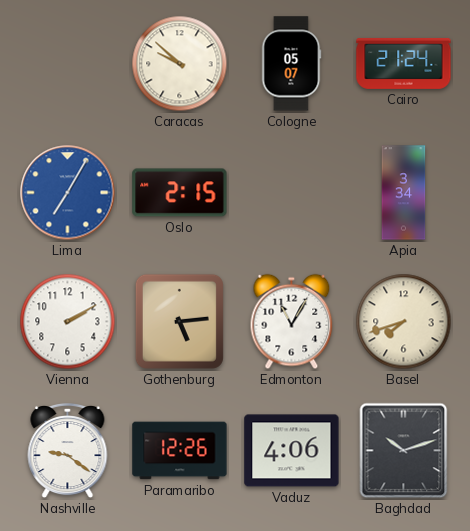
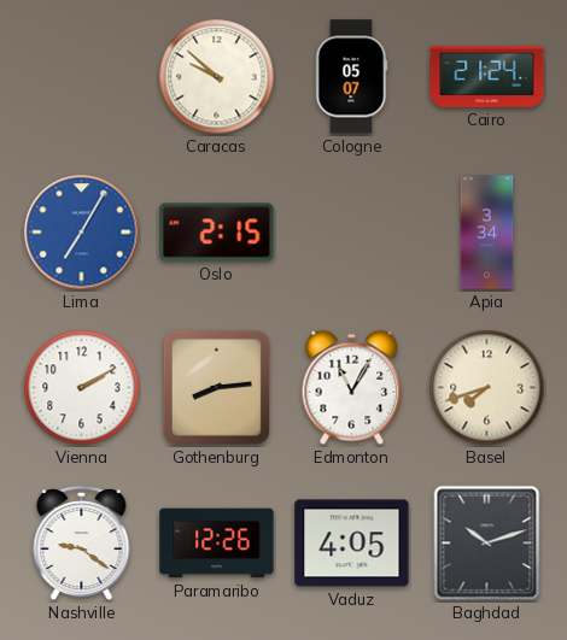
Gothenburg: 5:14 -> 8:14 (216, 387)
Vaduz: 4:06 -> 4:05 (352, 544)
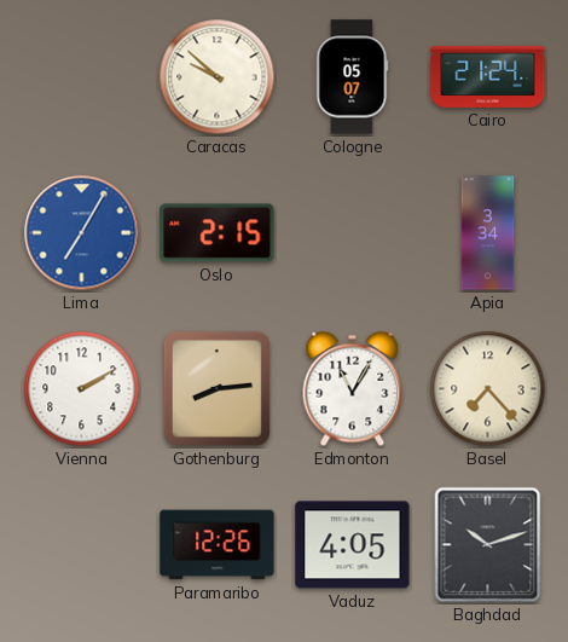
Basel: 7:42 -> 7:23 (488, 389)
Nashville: 9:21 -> none (82, 544)
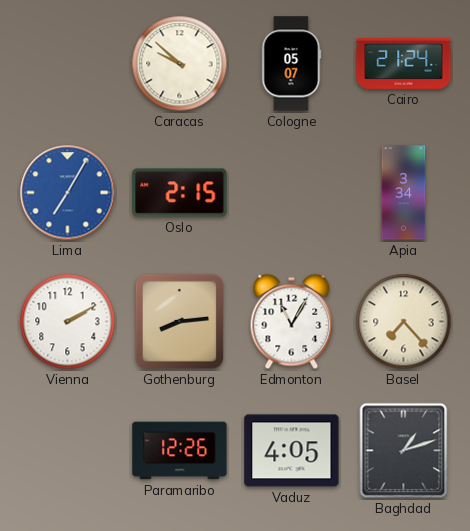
Baghdad: 10:12 -> 1:12 (404, 451)
